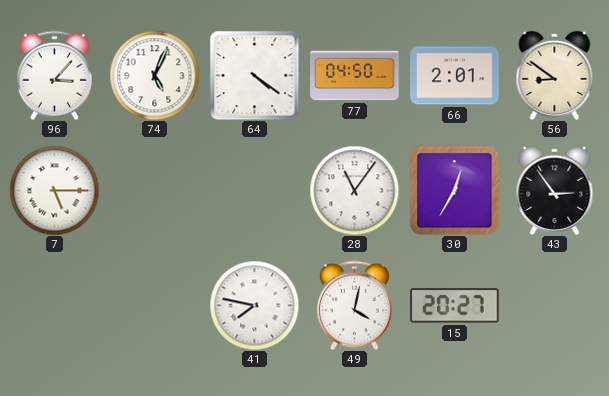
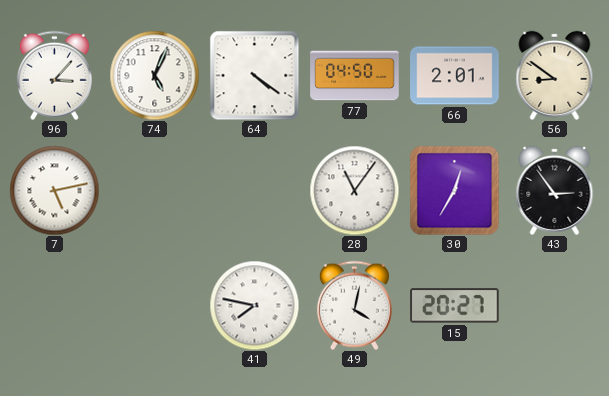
7: 5:15 -> 5:13 (54, 190)
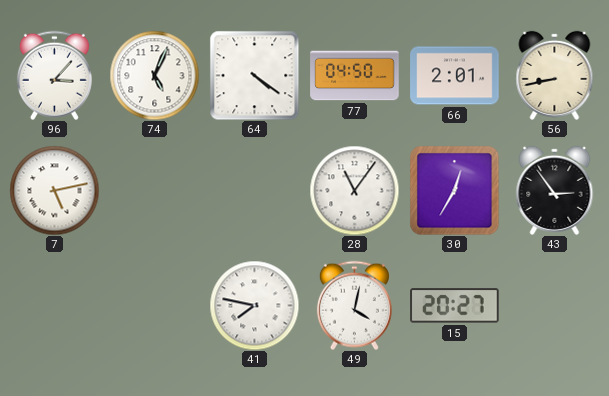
56: 8:51 -> 8:43 (555, 75)
